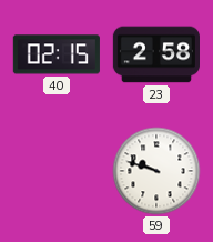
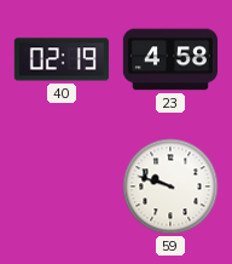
40: 02:15 -> 02:19 (62, 59)
23: 2:58 -> 4:58 (169, 59)
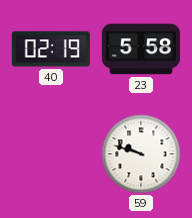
23: 4:58 -> 5:58 (140, 49)
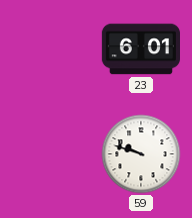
40: 02:19 -> none (51, 49)
23: 5:58 -> 6:01 (140, 49)
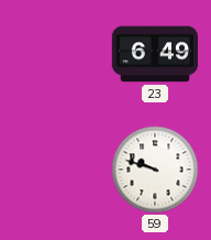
23: 6:01 -> 6:49 (154, 54)
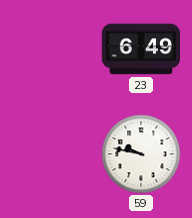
59: 9:48 -> 9:47 (141, 154)
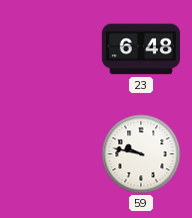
23: 6:49 -> 6:48 (140, 49)
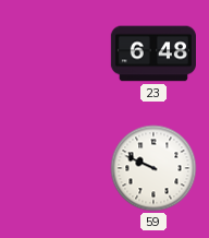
59: 9:47 -> 9:49 (153, 168)
